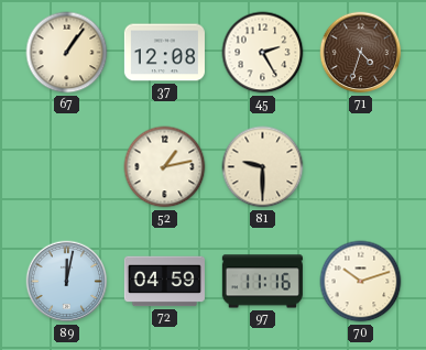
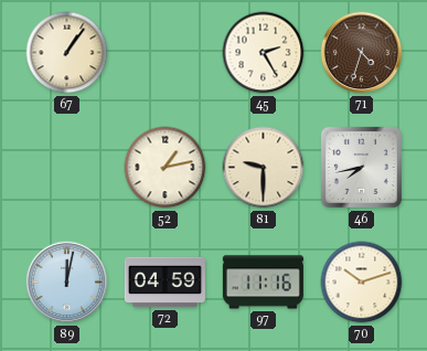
37: 12:08 -> none (164, 53)
46: none -> 7:43 (361, 167)
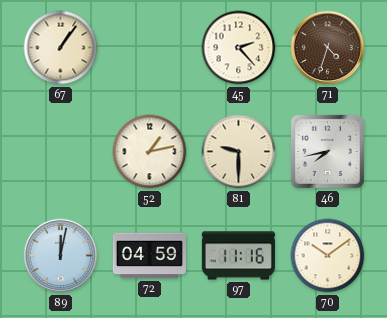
45: 2:25 -> 2:23 (239, 48)
70: 10:12 -> 10:09 (328, 256)
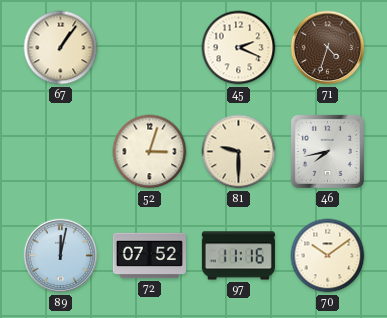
45: 2:23 -> 2:19 (239, 48)
52: 1:13 -> 3:03 (150, 152)
72: 04:59 -> 07:52 (149, 256)
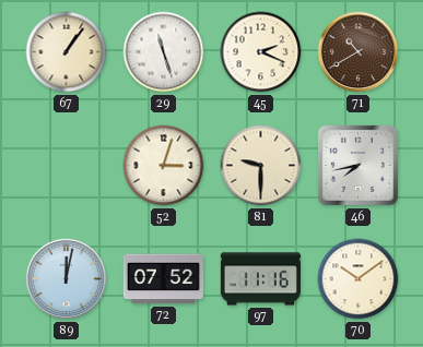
29: none -> 11:27 (164, 52)
71: 4:33 -> 10:40 (359, 52)
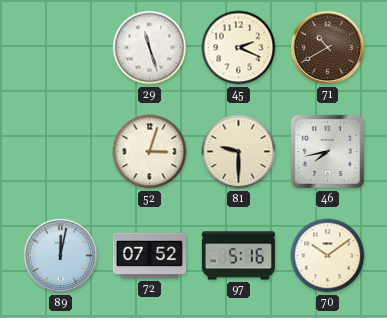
67: 1:06 -> none (67, 52)
97: 11:16 -> 5:16 (238, 256)
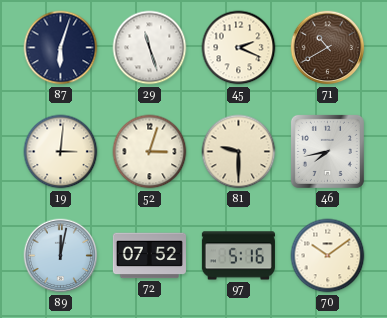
87: none -> 6:03 (61, 48)
19: none -> 3:01 (61, 152)
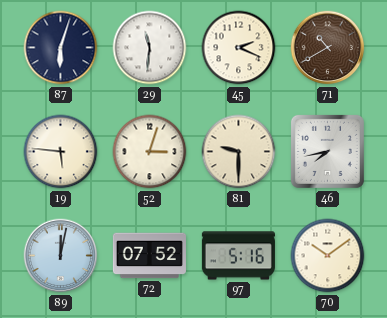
29: 11:27 -> 11:31 (150, 48)
19: 3:01 -> 5:46 (61, 152)
